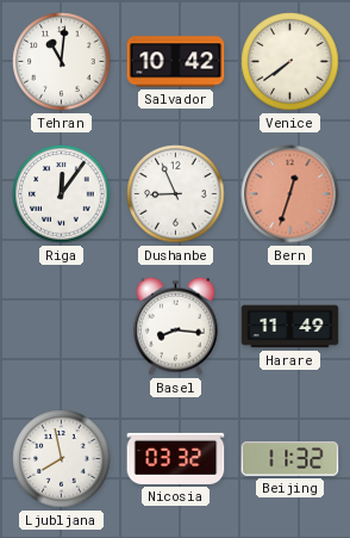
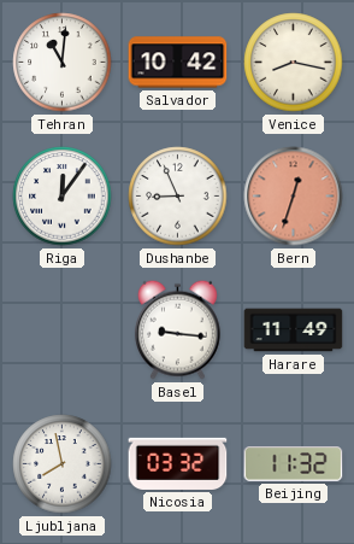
Venice: 7:39 -> 8:17 (294, 63)
Basel: 8:16 -> 9:16 (178, 329)
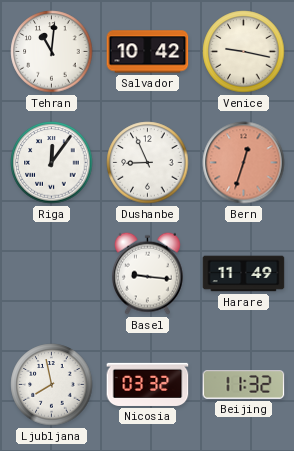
Venice: 8:17 -> 9:17 (244, 52)
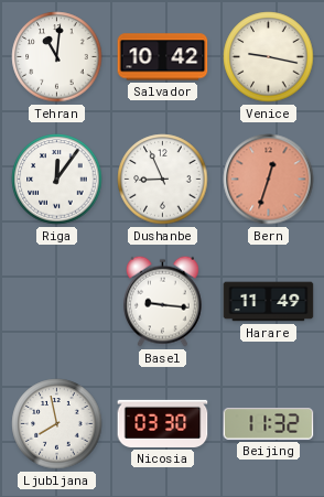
Nicosia: 03:32 -> 03:30 (163, 423)
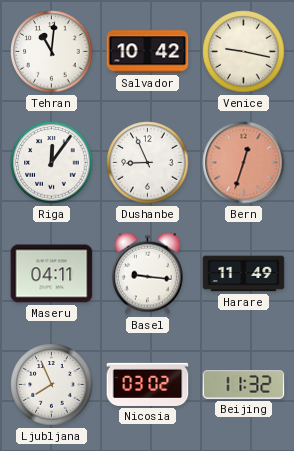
Maseru: none -> 04:11 (52, 274)
Ljubljana: 7:58 -> 7:56 (52, 385)
Nicosia: 03:30 -> 03:02 (148, 384)
